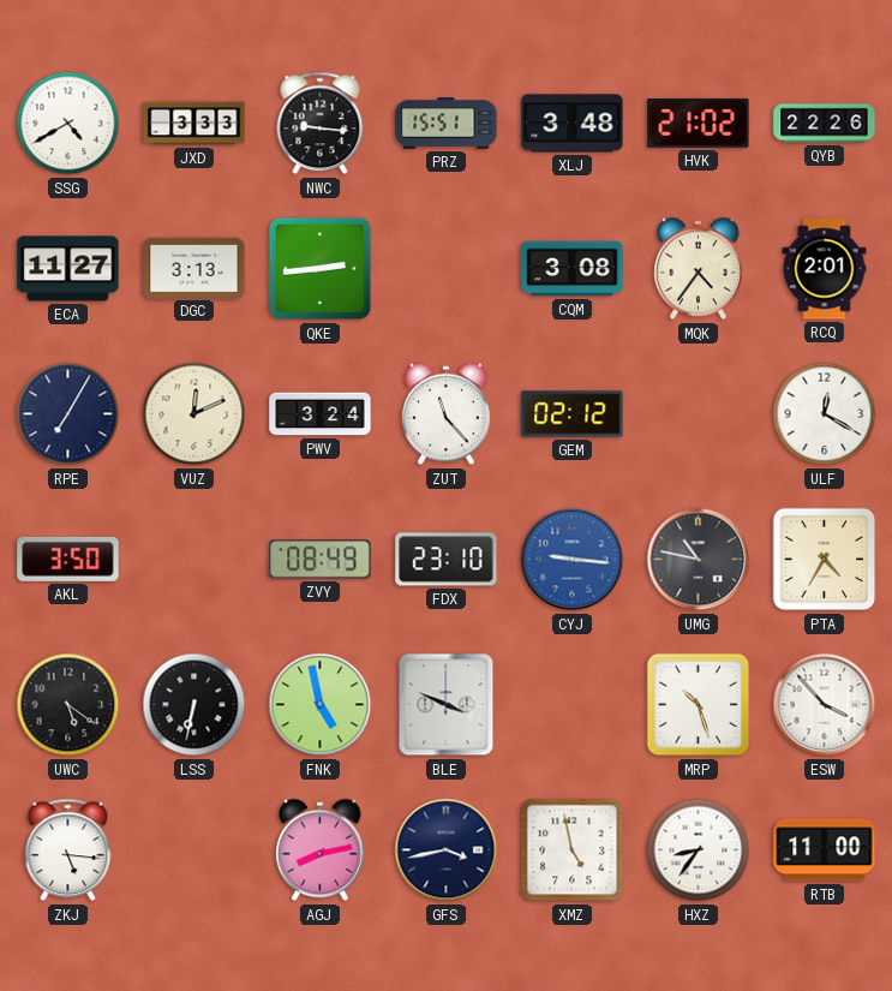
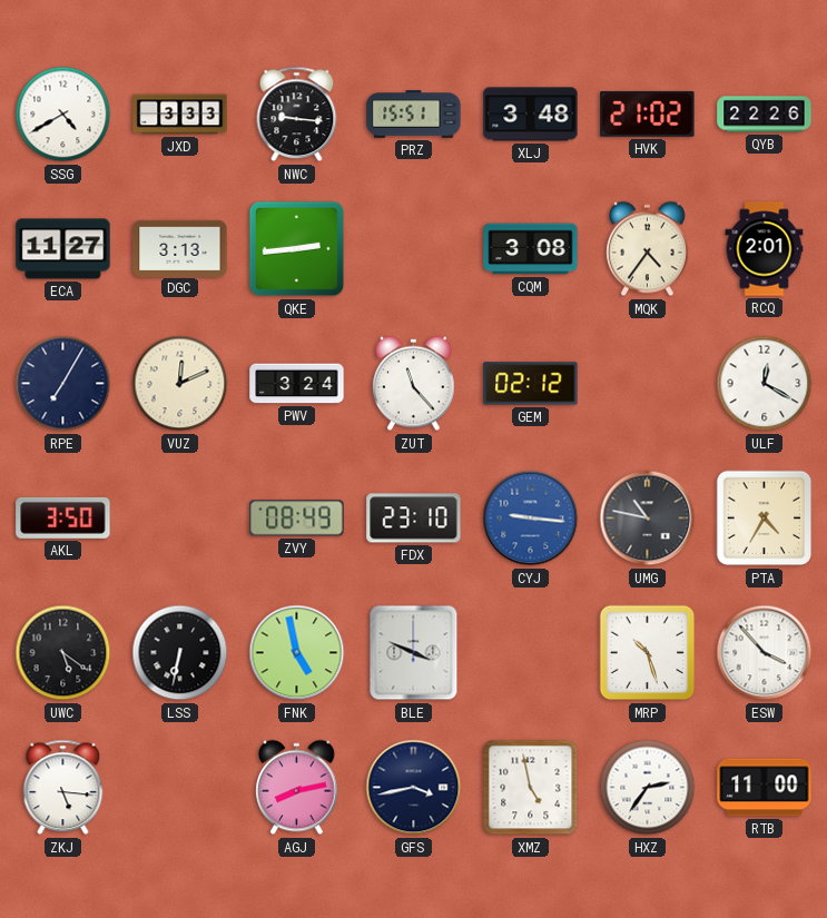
HXZ: 8:36 -> 2:36 (648, 788)
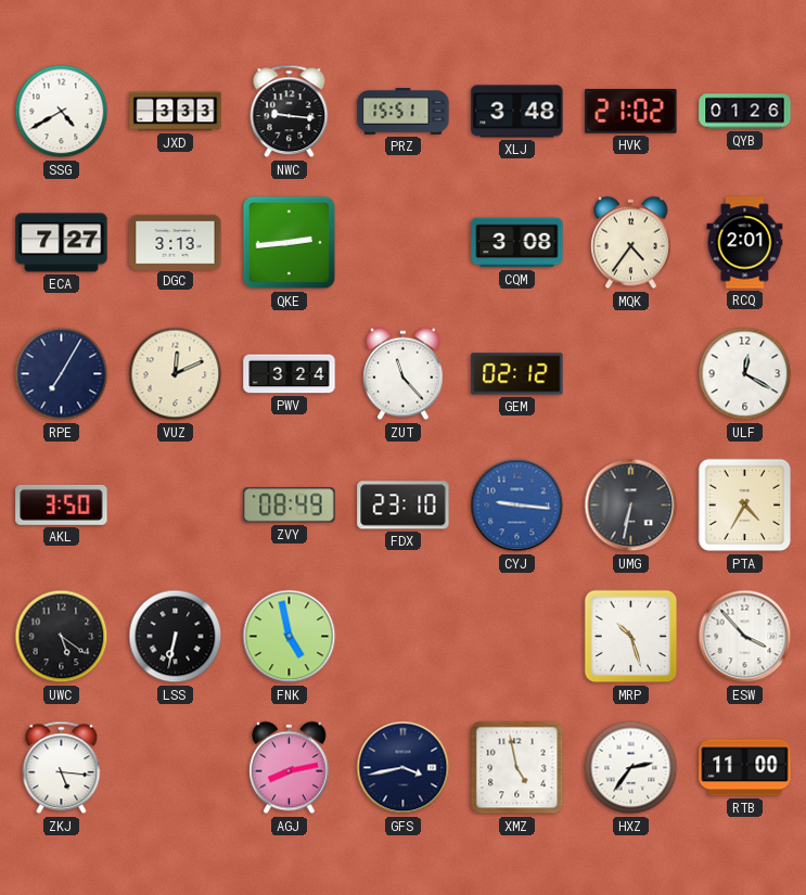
QYB: 22:26 -> 01:26 (745, 112)
ECA: 11:27 -> 7:27 (62, 243)
UMG: 10:47 -> 6:32 (631, 506)
BLE: 3:49 -> none (414, 653)
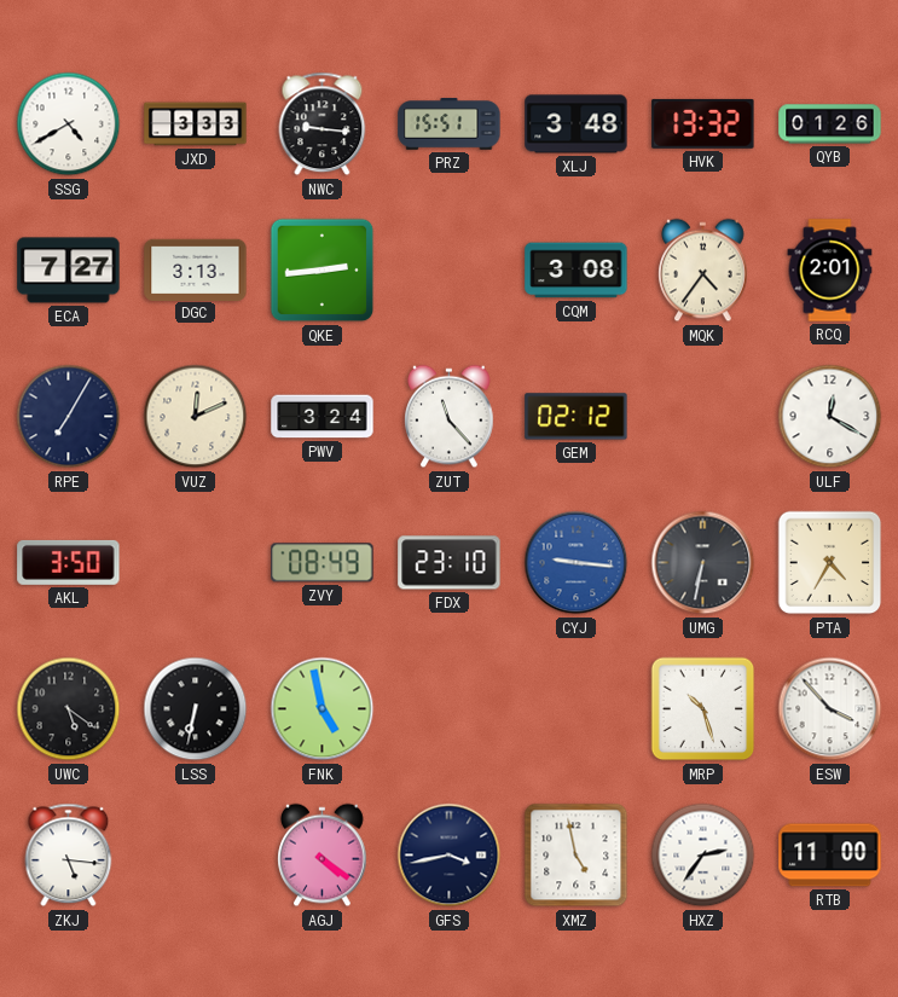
HVK: 21:02 -> 13:32 (703, 123)
AGJ: 8:13 -> 4:21 (323, 856)
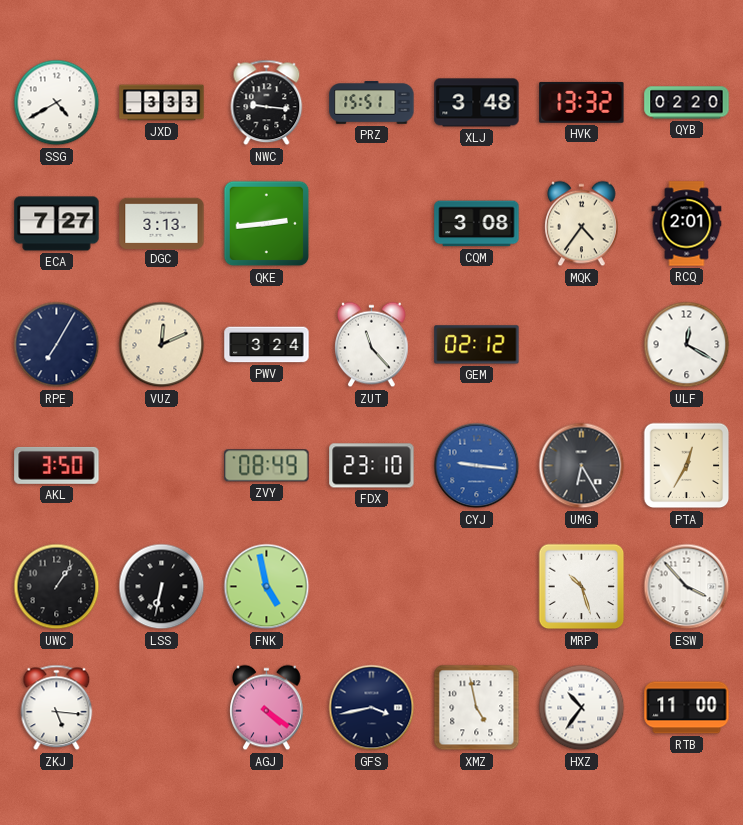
QYB: 01:26 -> 02:20 (687, 103)
UMG: 6:32 -> 6:25 (582, 466)
PTA: 4:35 -> 12:35 (687, 466)
UWC: 5:21 -> 1:06 (57, 587)
HXZ: 2:36 -> 10:36 (582, 708)
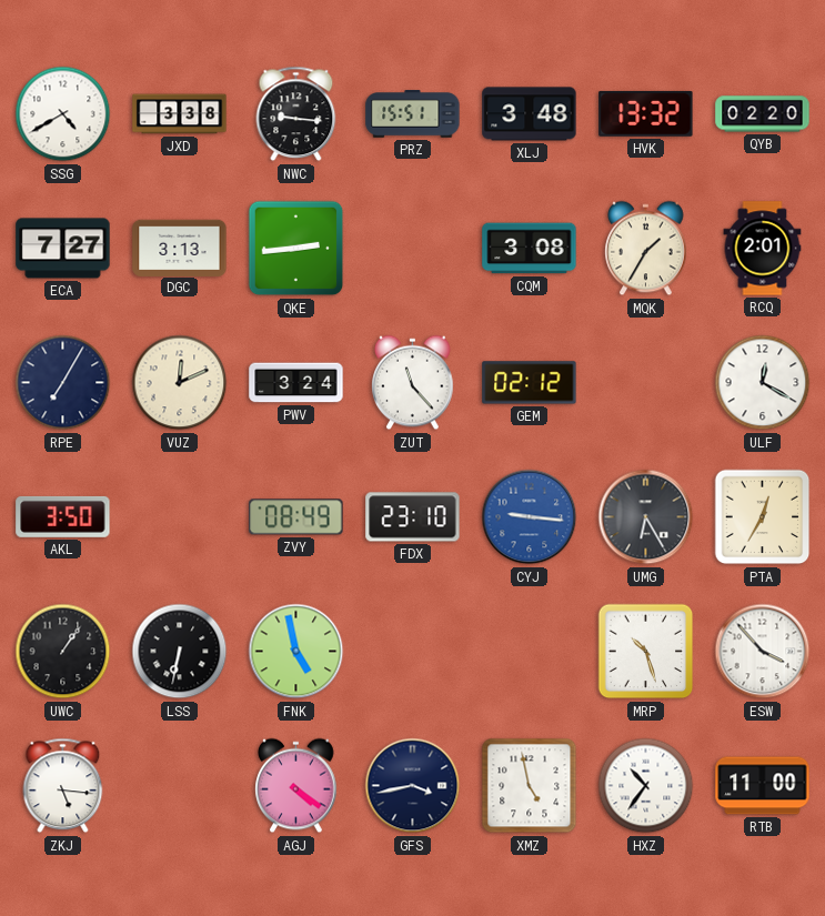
JXD: 3:33 -> 3:38 (180, 114)
MQK: 4:36 -> 1:35 (646, 249)
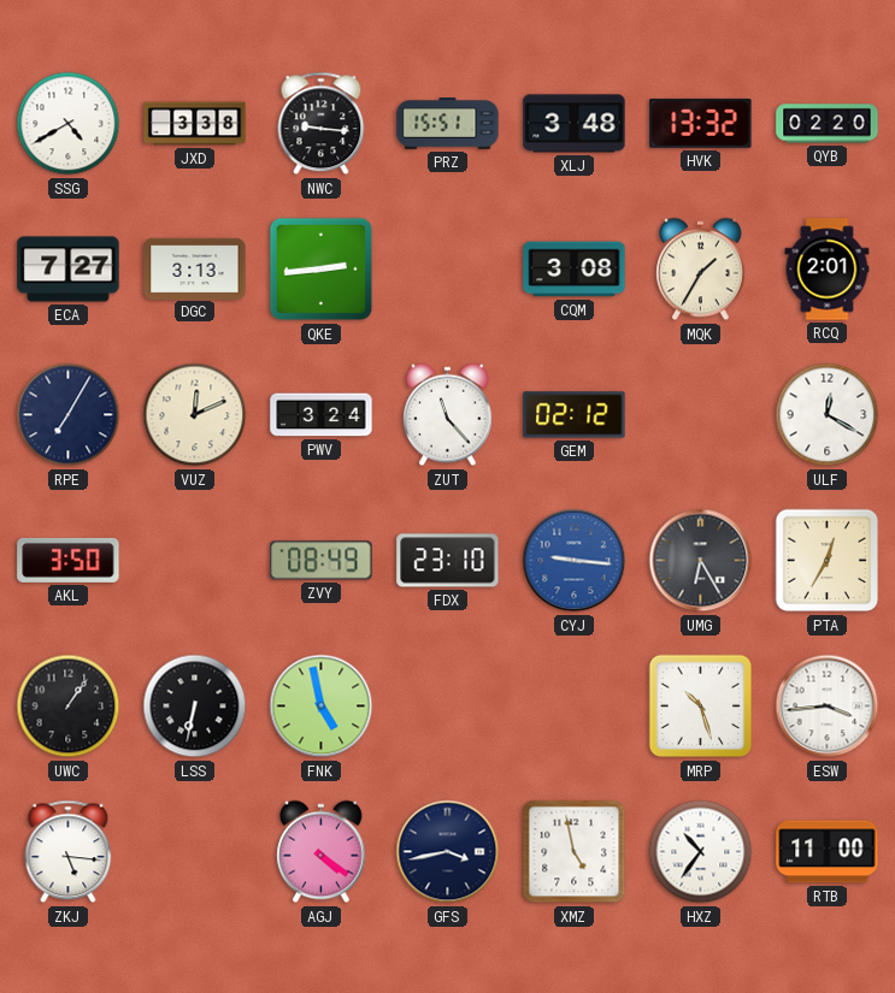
ESW: 3:53 -> 3:44 (828, 707)
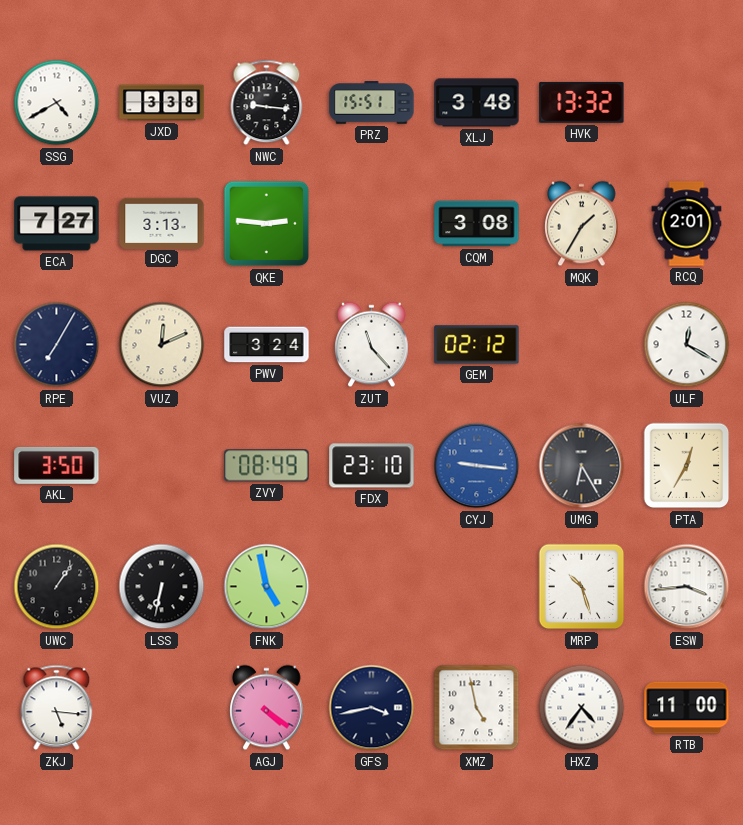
QYB: 02:20 -> none (828, 124)
QKE: 2:44 -> 2:46 (267, 224)
HXZ: 10:36 -> 4:36 (582, 708)
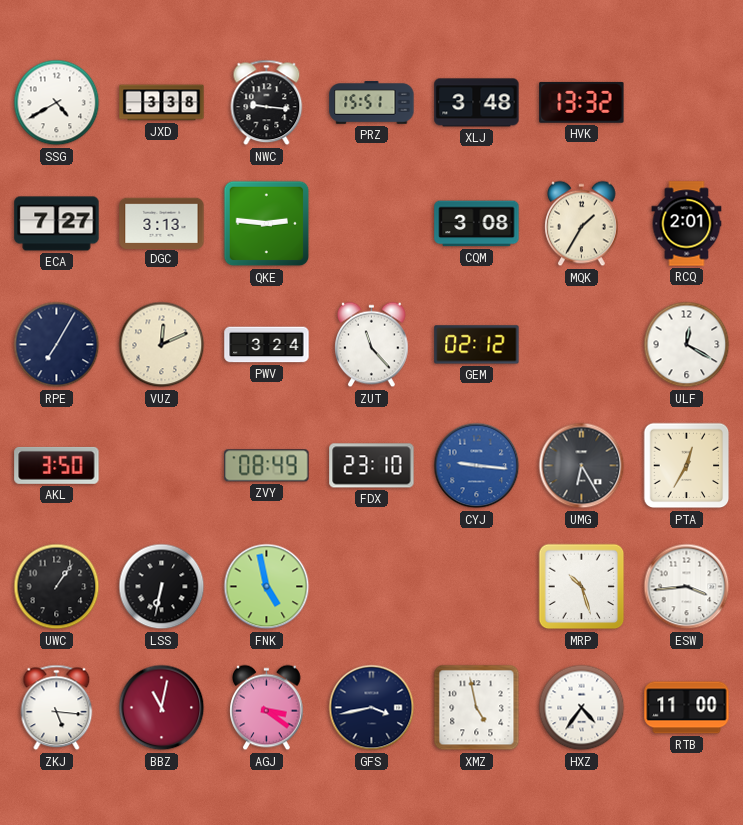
BBZ: none -> 11:02 (162, 708)
AGJ: 4:21 -> 3:21 (267, 708)
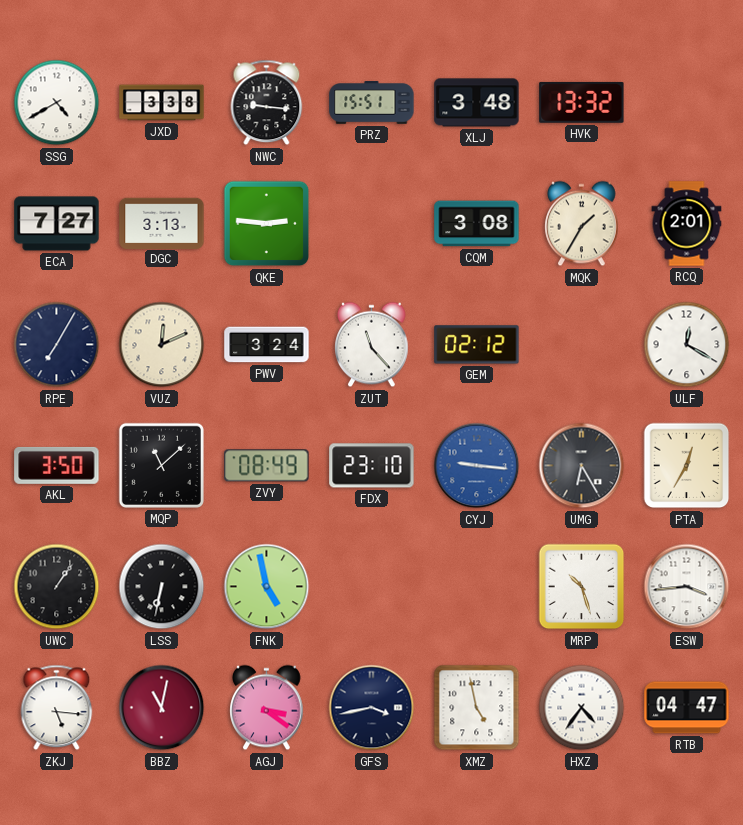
MQP: none -> 11:08 (161, 465)
RTB: 11:00 -> 04:47 (687, 708)
